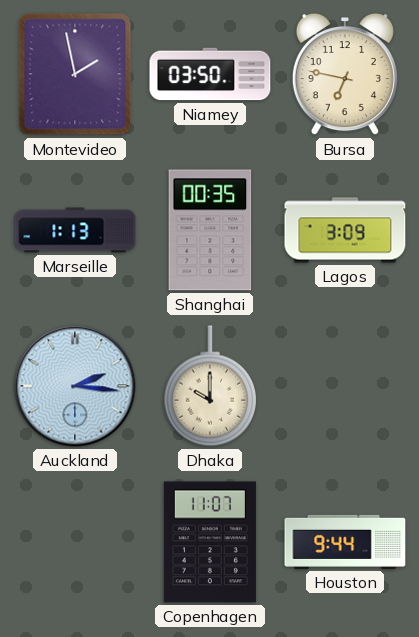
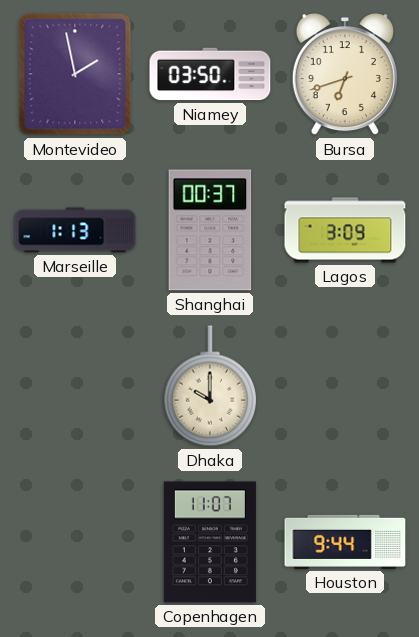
Bursa: 6:47 -> 6:42 (345, 74)
Shanghai: 00:35 -> 00:37 (210, 230)
Auckland: 2:16 -> none (75, 386)
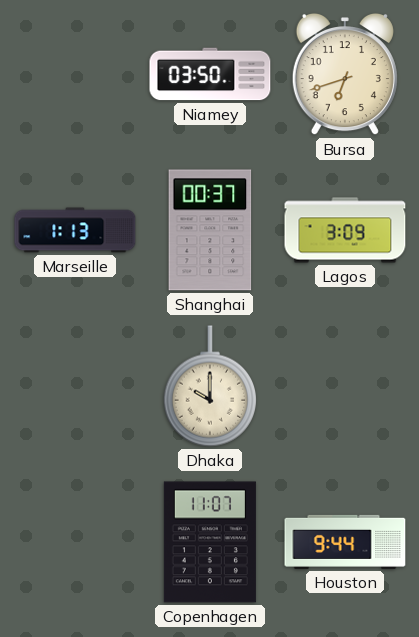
Montevideo: 1:58 -> none (75, 74)
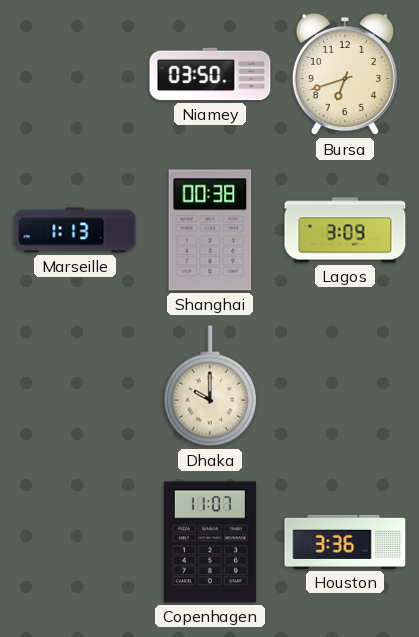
Shanghai: 00:37 -> 00:38 (210, 230)
Houston: 9:44 -> 3:36 (345, 542)
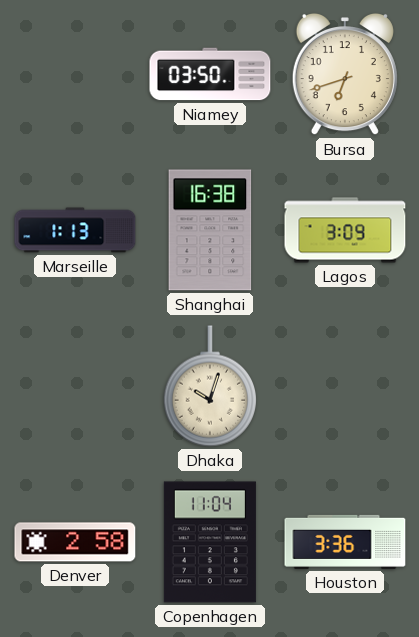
Shanghai: 00:38 -> 16:38 (210, 230)
Dhaka: 10:00 -> 10:03 (209, 386)
Denver: none -> 2:58 (75, 542)
Copenhagen: 11:07 -> 11:04 (210, 542)
